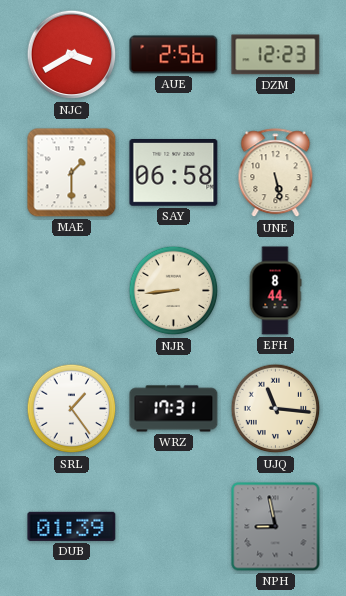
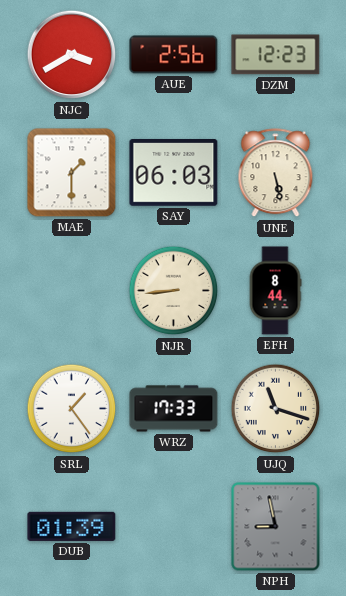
SAY: 06:58 -> 06:03 (174, 173)
WRZ: 17:31 -> 17:33 (174, 409)
UJQ: 11:16 -> 11:18 (276, 409)
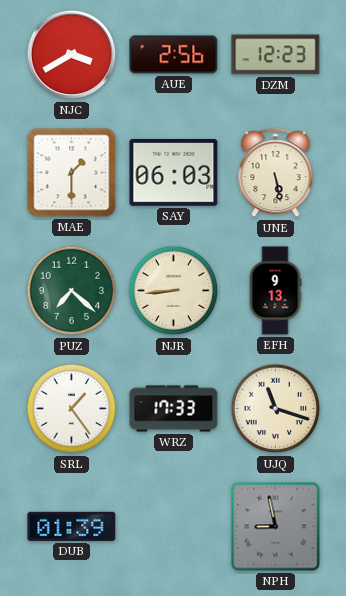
PUZ: none -> 7:22 (72, 291)
EFH: 8:44 -> 9:13 (275, 291)
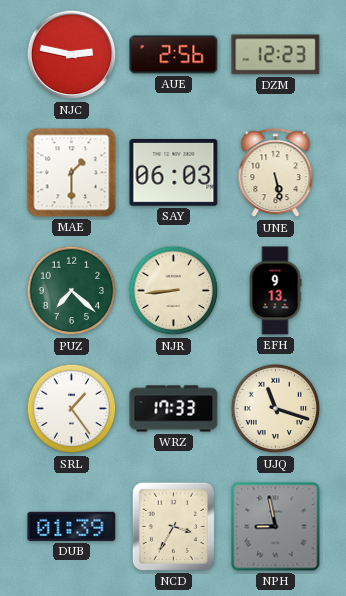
NJC: 3:40 -> 2:47 (72, 55)
NCD: none -> 3:35 (173, 526)
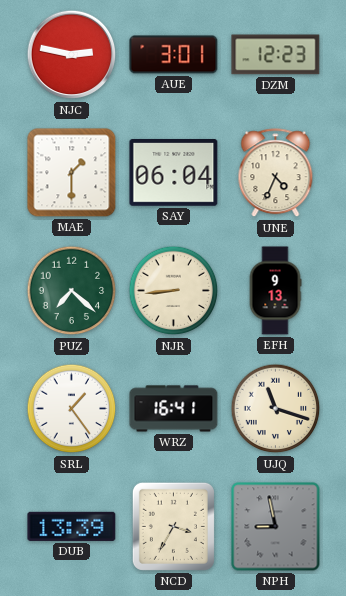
AUE: 2:56 -> 3:01 (174, 55)
SAY: 06:03 -> 06:04 (174, 173)
UNE: 5:28 -> 4:34 (276, 173)
WRZ: 17:33 -> 16:41 (174, 409)
DUB: 01:39 -> 13:39 (72, 526)
